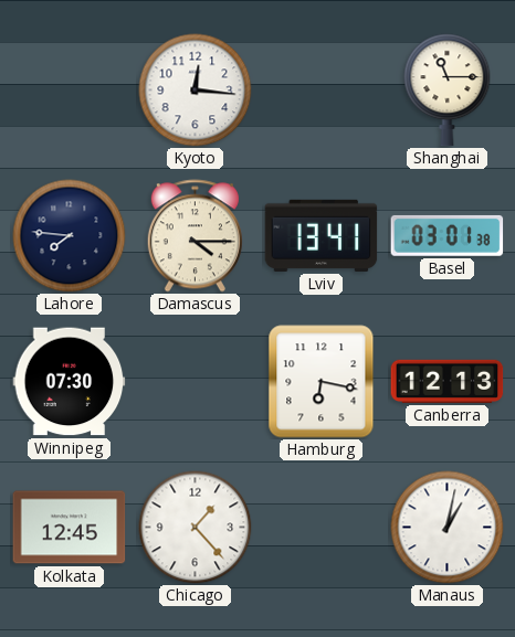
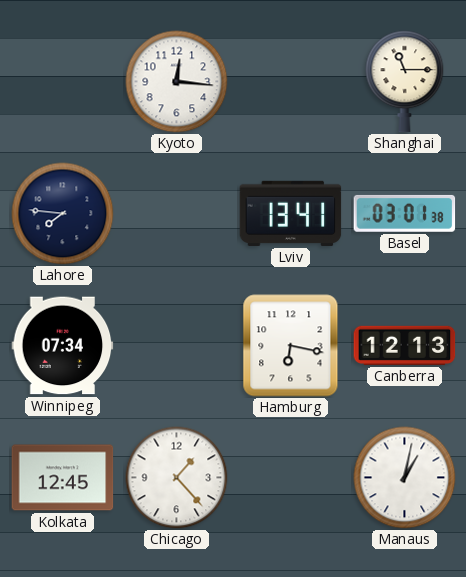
Damascus: 4:15 -> none (195, 236)
Winnipeg: 07:30 -> 07:34 (63, 346)
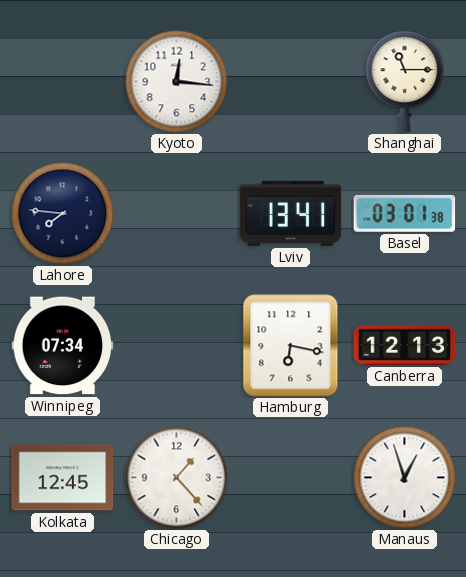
Manaus: 1:02 -> 12:57 (405, 478)
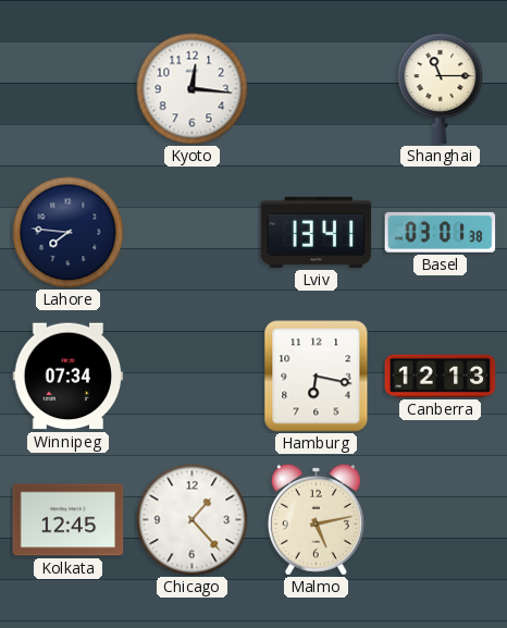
Malmo: none -> 5:13 (316, 519)
Manaus: 12:57 -> none (405, 478)
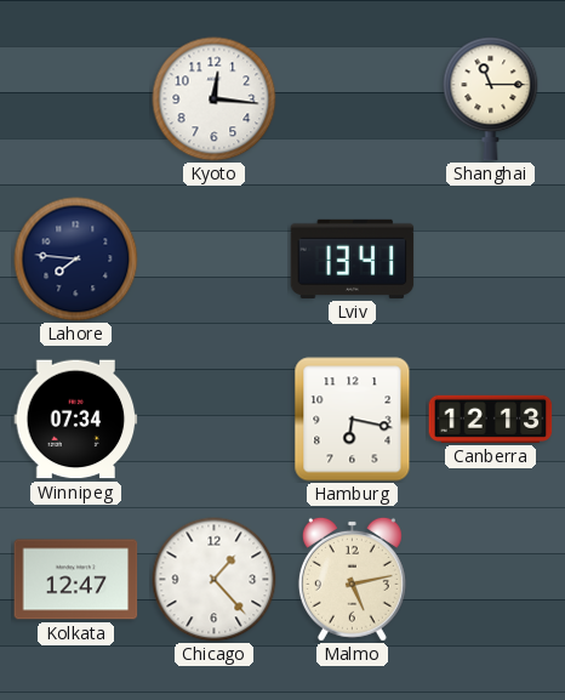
Basel: 03:01 -> none (441, 232)
Kolkata: 12:45 -> 12:47 (76, 580)
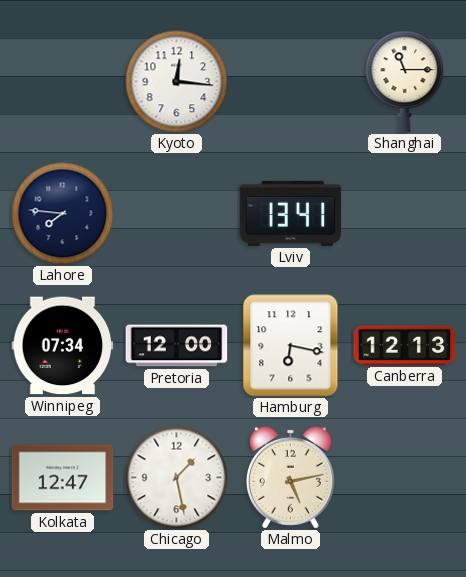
Pretoria: none -> 12:00 (177, 346)
Chicago: 1:23 -> 1:28 (177, 478)
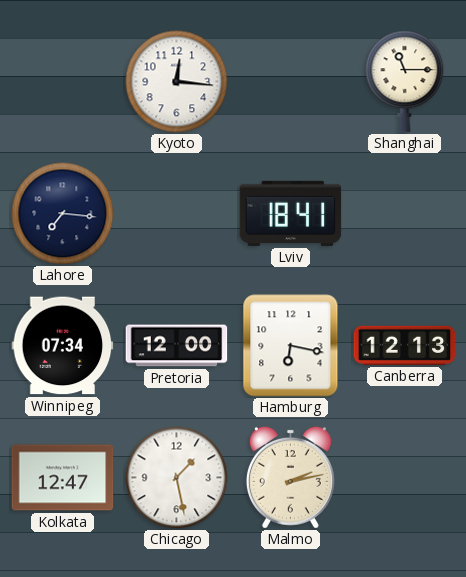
Lahore: 7:46 -> 7:16 (63, 214)
Lviv: 13:41 -> 18:41 (291, 213)
Malmo: 5:13 -> 2:13 (290, 477)
